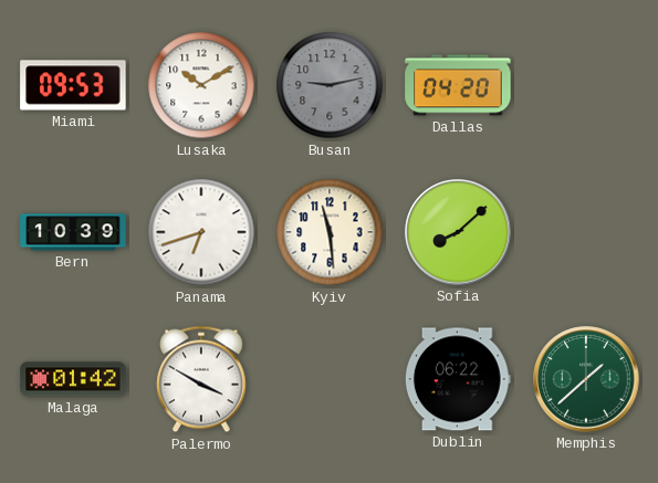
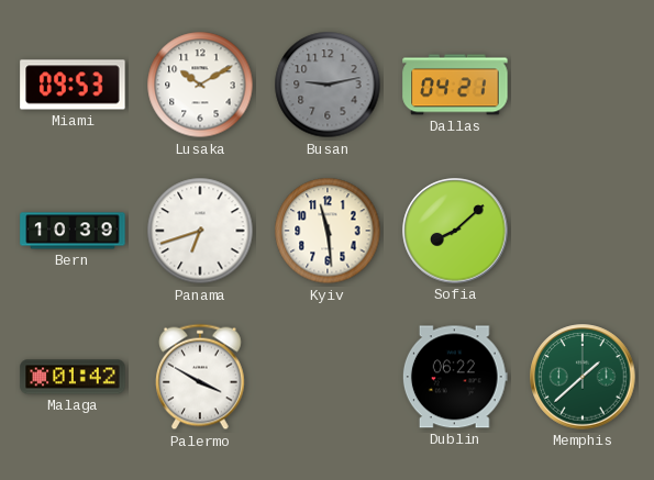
Dallas: 04:20 -> 04:21 (455, 85)
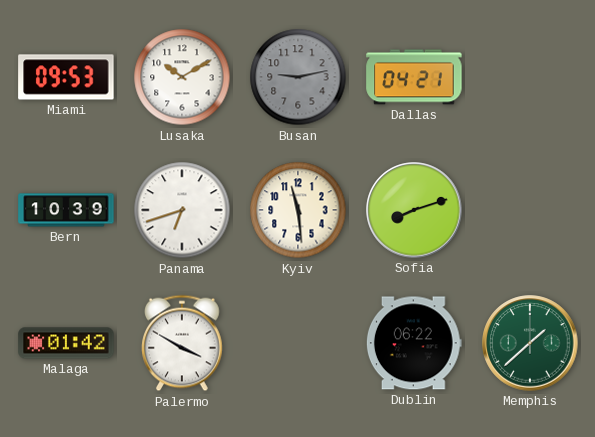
Sofia: 8:08 -> 8:12 (414, 210)
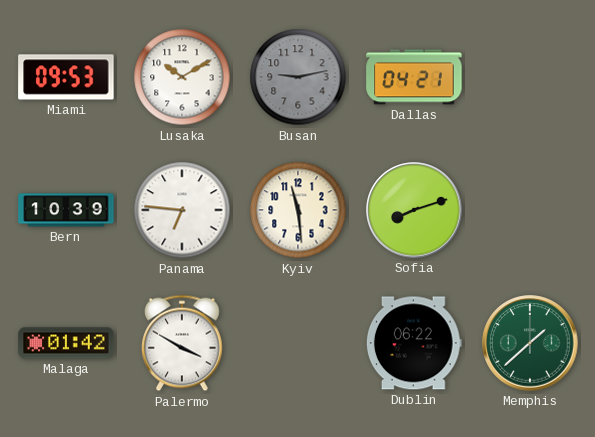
Panama: 6:42 -> 6:46 (182, 210)
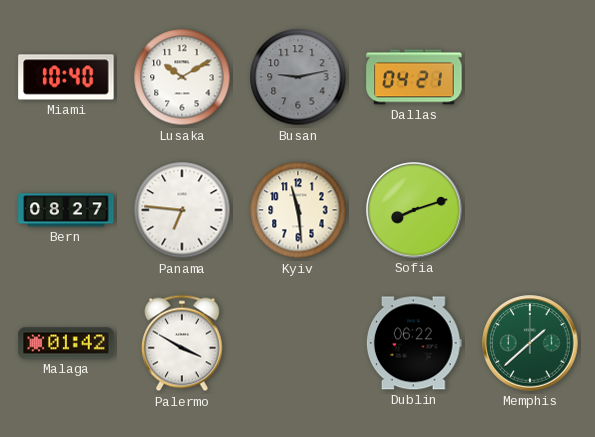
Miami: 09:53 -> 10:40 (66, 77)
Bern: 10:39 -> 08:27 (66, 210)
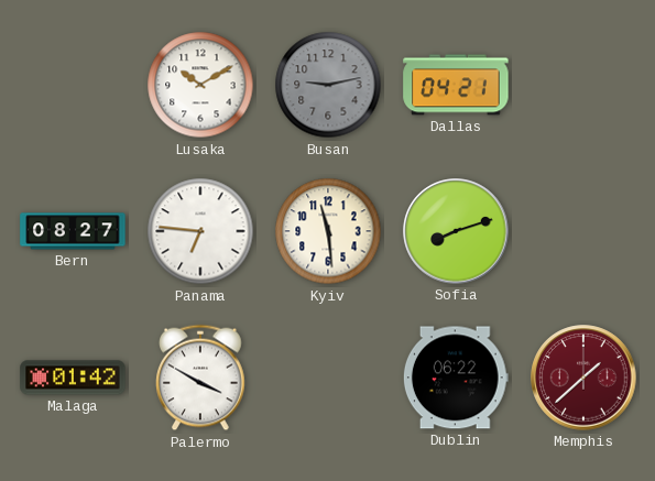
Miami: 10:40 -> none (66, 77)
Memphis dial: green -> burgundy (583, 378)
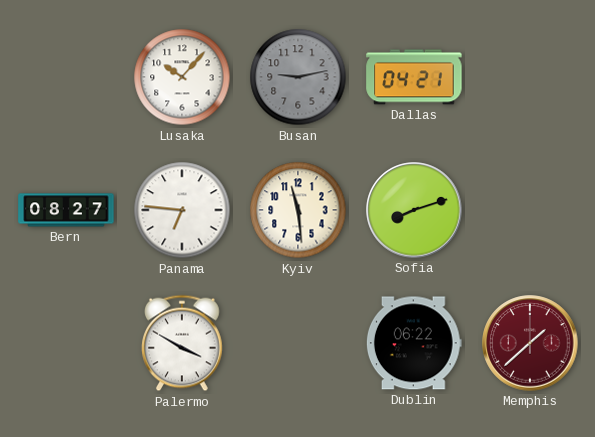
Lusaka: 10:10 -> 10:07 (182, 77)
Malaga: 01:42 -> none (73, 378)
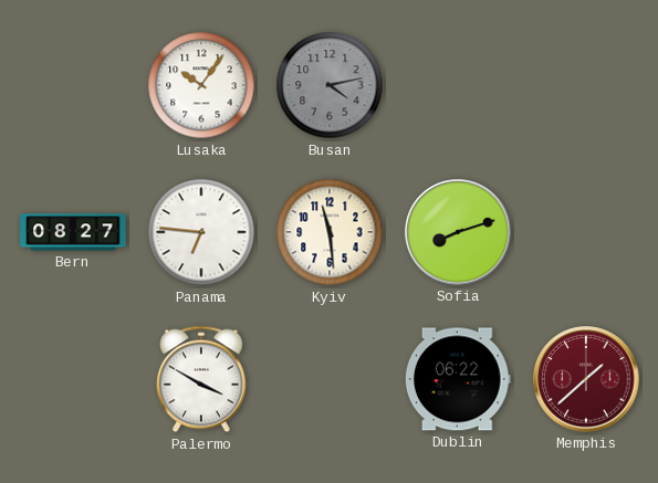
Lusaka: 10:07 -> 10:06 (201, 85)
Busan: 9:13 -> 4:13 (330, 85)
Dallas: 04:21 -> none (414, 77)
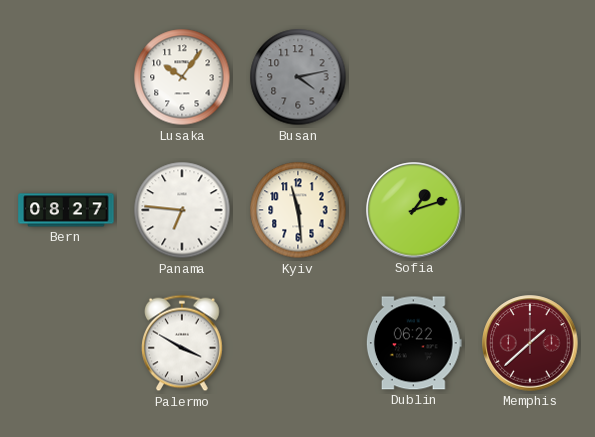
Sofia: 8:12 -> 1:12 (414, 210)
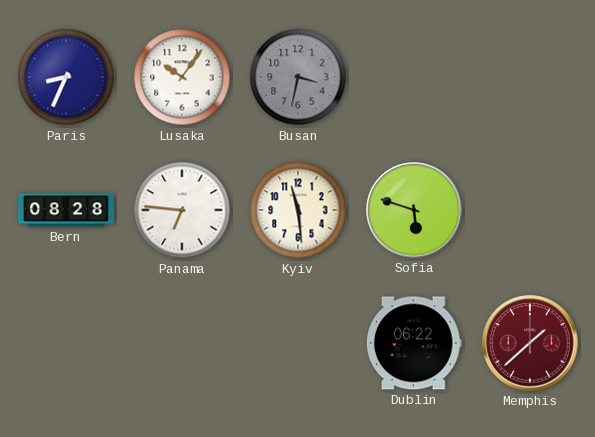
Paris: none -> 8:34 (66, 77)
Busan: 4:13 -> 3:32 (298, 77)
Bern: 08:27 -> 08:28 (66, 210)
Sofia: 1:12 -> 5:48 (414, 210)
Palermo: 3:50 -> none (183, 343)
